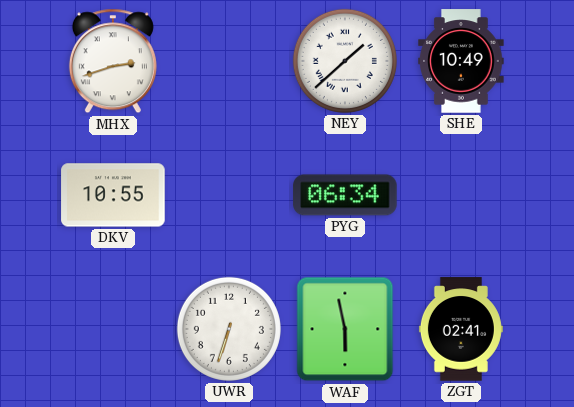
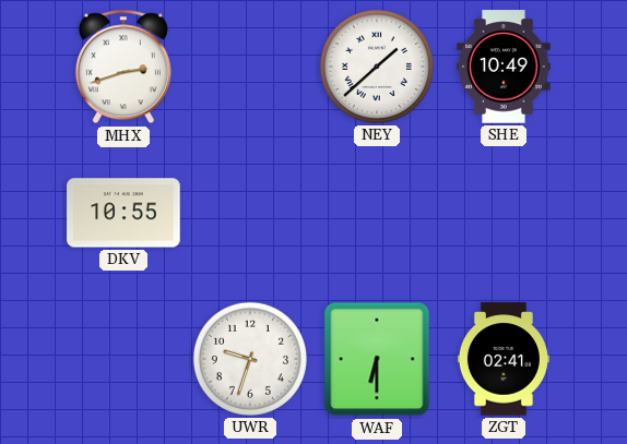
PYG: 06:34 -> none (345, 195)
UWR: 6:33 -> 9:33 (250, 359)
WAF: 5:58 -> 6:30 (377, 359)
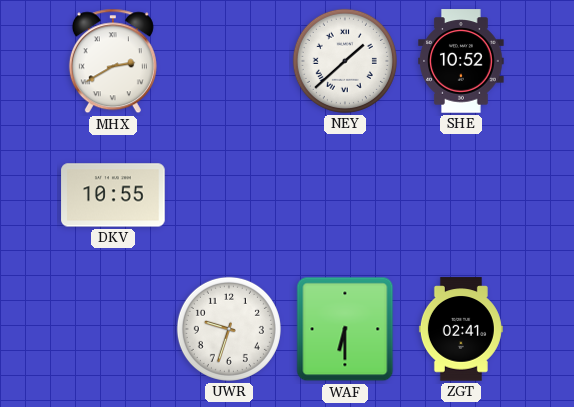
MHX: 2:42 -> 2:40 (113, 61)
SHE: 10:49 -> 10:52 (461, 61)
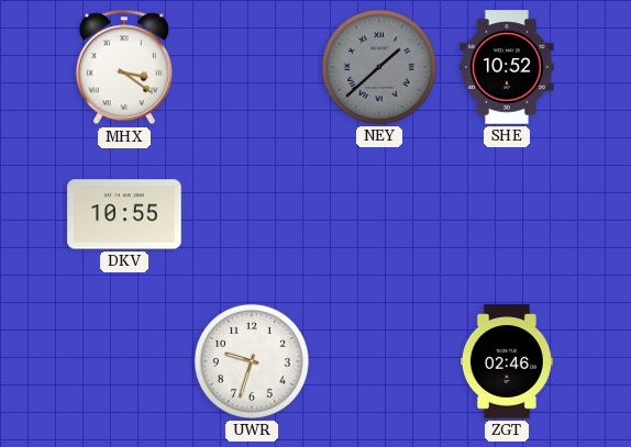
MHX: 2:40 -> 3:21 (124, 67)
NEY dial: white -> grey (379, 67)
WAF: 6:30 -> none (345, 329)
ZGT: 02:41 -> 02:46 (507, 361)
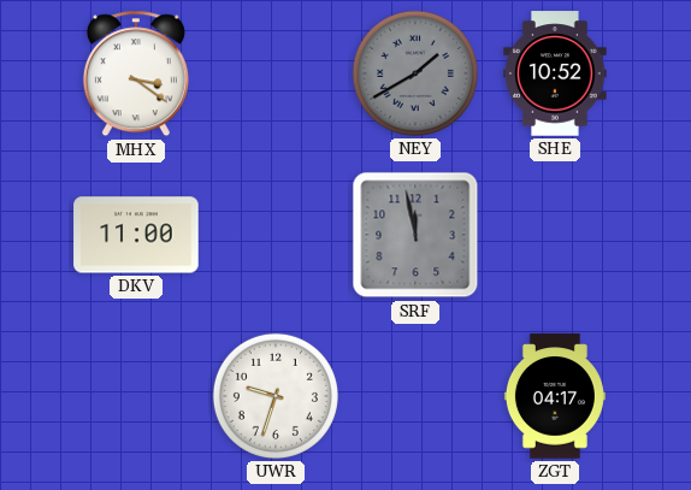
NEY: 1:38 -> 1:40 (415, 73)
DKV: 10:55 -> 11:00 (136, 235)
SRF: none -> 11:58 (415, 235)
ZGT: 02:46 -> 04:17 (555, 396)
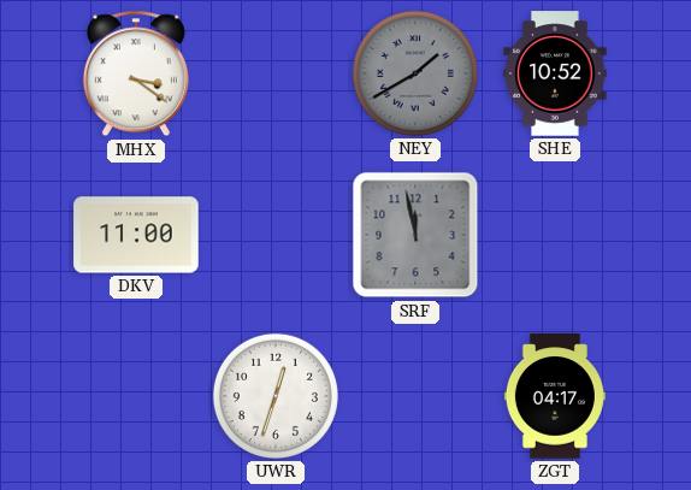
UWR: 9:33 -> 12:33 (276, 396)
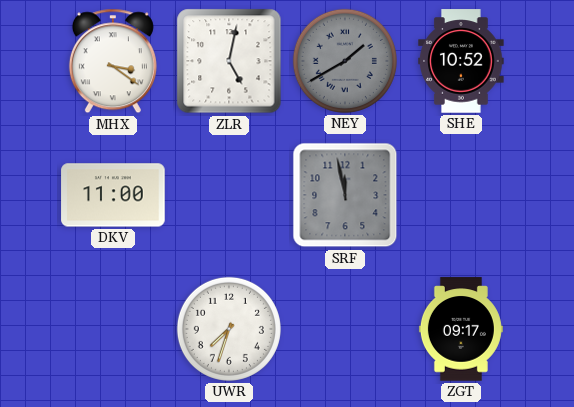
ZLR: none -> 5:02 (229, 61)
UWR: 12:33 -> 7:33 (229, 329)
ZGT: 04:17 -> 09:17 (461, 329)
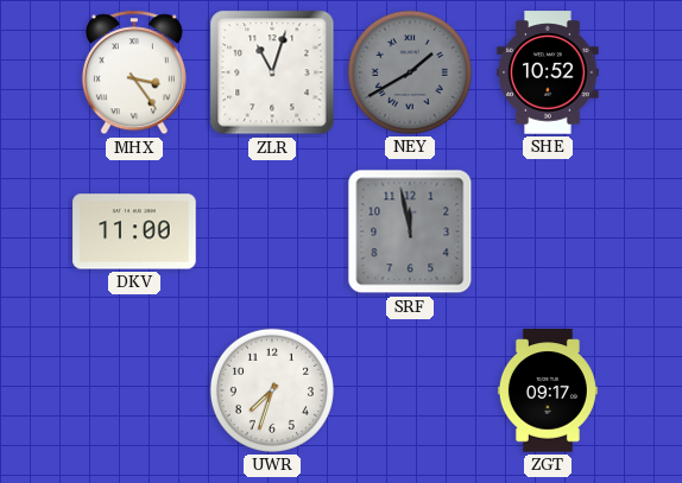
MHX: 3:21 -> 3:24 (134, 72)
ZLR: 5:02 -> 11:03 (272, 72)
